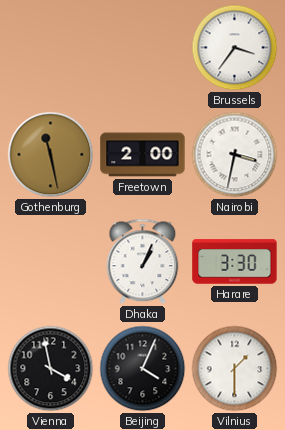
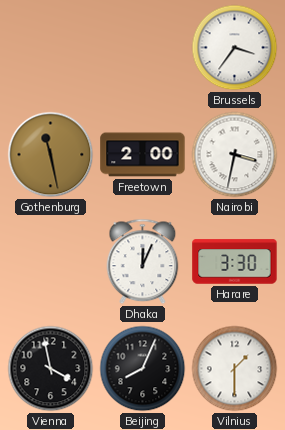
Dhaka: 1:04 -> 12:04 (143, 262)
Beijing: 4:04 -> 8:04 (143, 369)
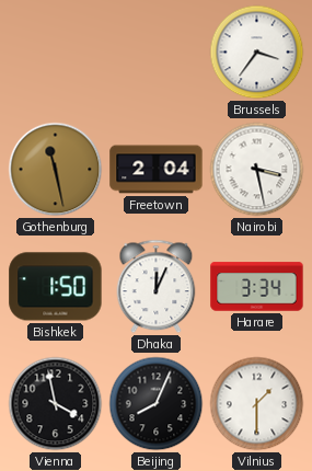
Freetown: 2:00 -> 2:04 (157, 170)
Nairobi: 3:32 -> 3:28 (257, 170)
Bishkek: none -> 1:50 (56, 287)
Harare: 3:30 -> 3:34 (257, 287)
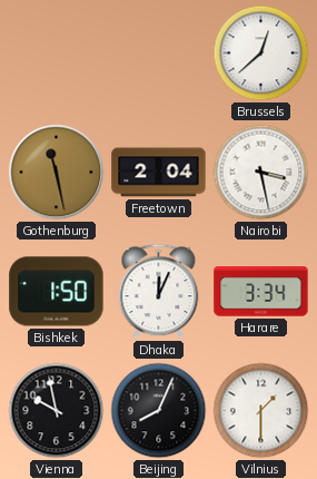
Brussels: 3:36 -> 12:38 (261, 53)
Vienna: 3:58 -> 9:58 (57, 411)
